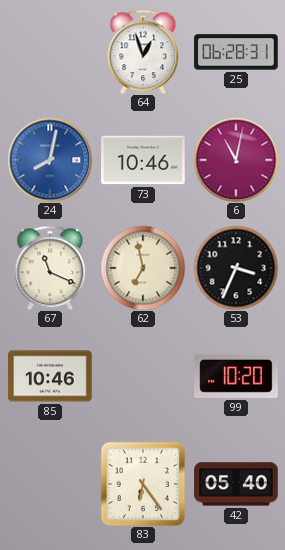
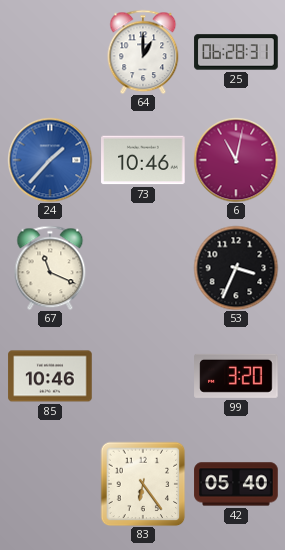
64: 12:57 -> 1:00 (143, 52)
24: 8:02 -> 1:37 (50, 160)
62: 6:58 -> none (143, 268)
99: 10:20 -> 3:20 (236, 376)
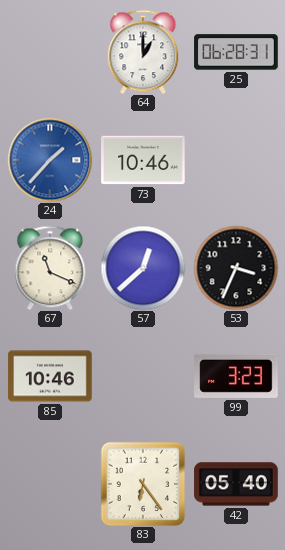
6: 11:02 -> none (236, 160)
57: none -> 12:38 (143, 268)
99: 3:20 -> 3:23 (236, 376)
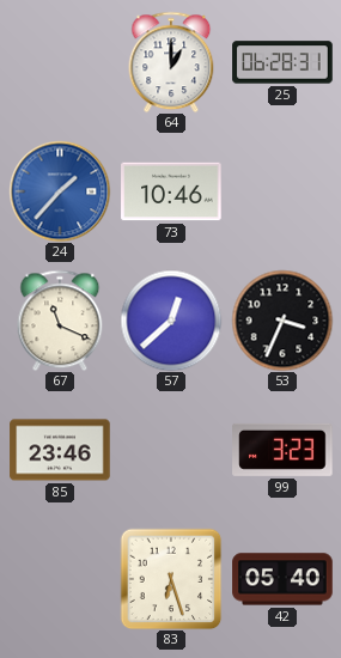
85: 10:46 -> 23:46 (60, 450)
83: 6:24 -> 6:27 (171, 579)
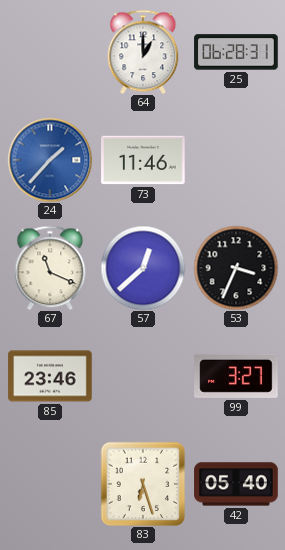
73: 10:46 -> 11:46 (143, 160)
99: 3:23 -> 3:27 (236, 376)
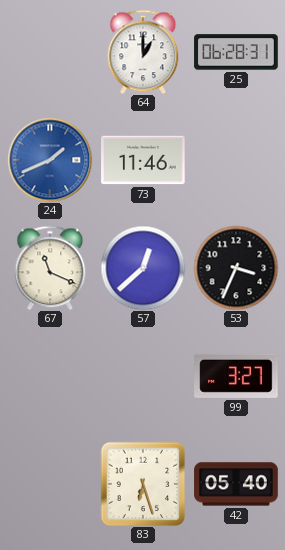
24: 1:37 -> 1:41 (50, 160)
85: 23:46 -> none (50, 376)
